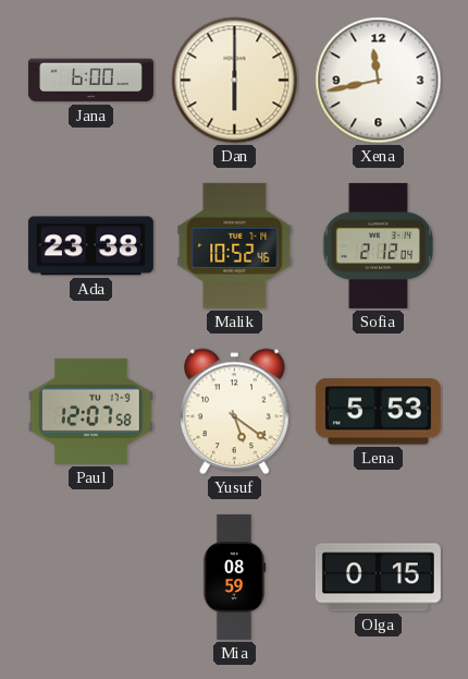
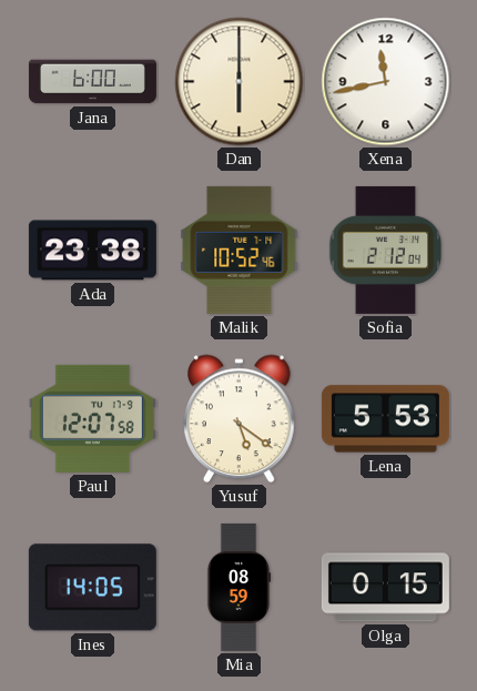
Ines: none -> 14:05 (92, 588)
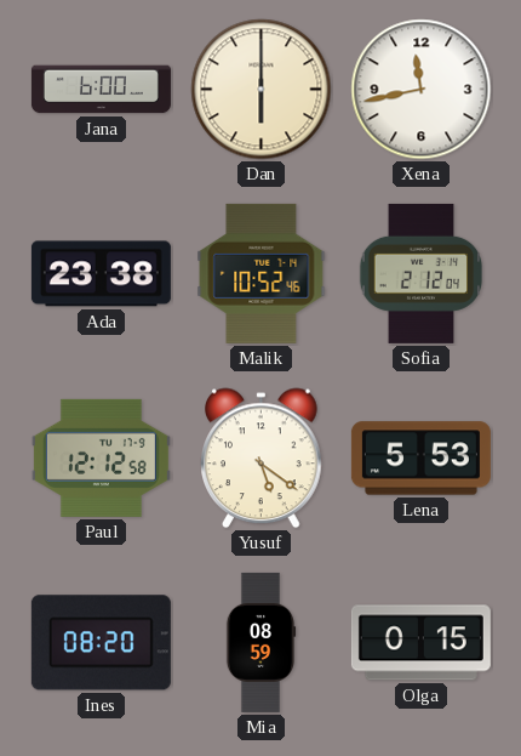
Paul: 12:07 -> 12:12 (101, 457)
Ines: 14:05 -> 08:20 (101, 643)
